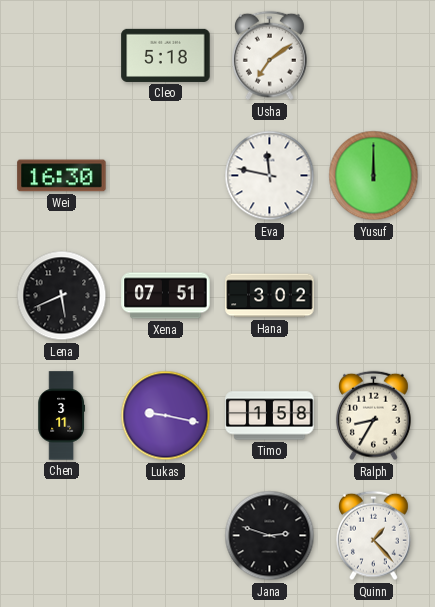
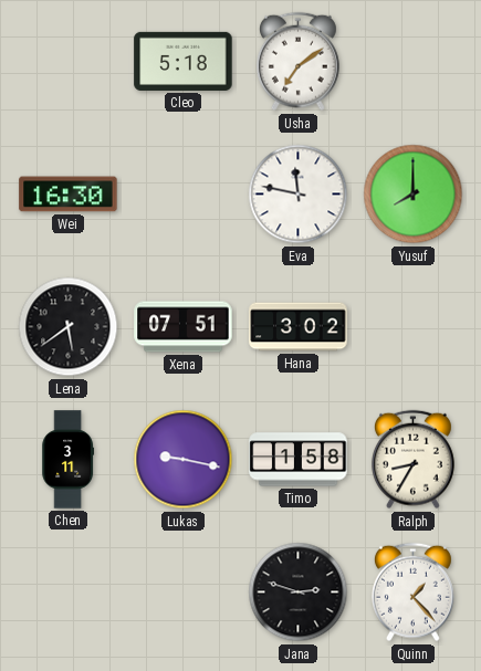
Yusuf: 12:00 -> 8:00 (414, 195)
Lena: 5:41 -> 5:39 (69, 327)
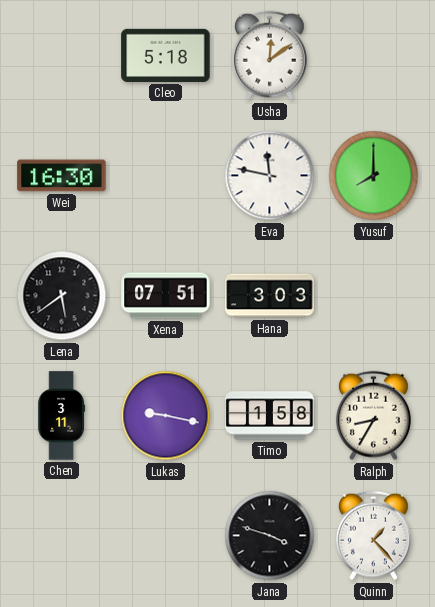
Usha: 7:09 -> 12:09 (269, 56)
Hana: 3:02 -> 3:03 (270, 296)
Jana: 2:48 -> 3:48 (270, 536)
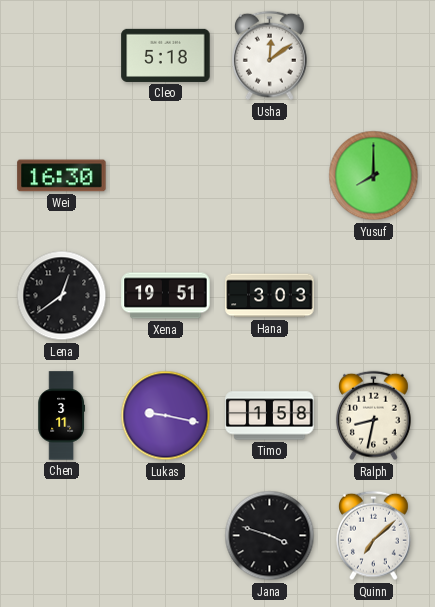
Eva: 11:47 -> none (270, 176)
Lena: 5:39 -> 12:39 (62, 296)
Xena: 07:51 -> 19:51 (166, 296)
Ralph: 8:35 -> 8:32 (373, 416)
Quinn: 1:23 -> 7:08 (373, 536)
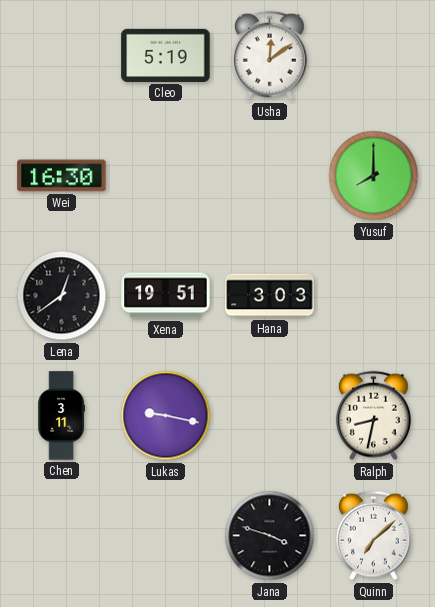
Cleo: 5:18 -> 5:19 (166, 55)
Timo: 1:58 -> none (270, 416)
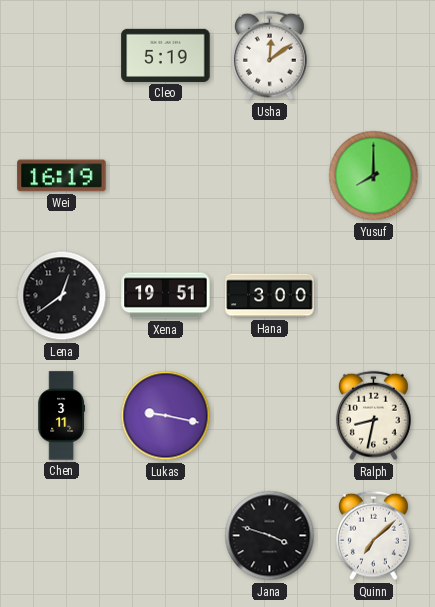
Wei: 16:30 -> 16:19 (62, 176)
Hana: 3:03 -> 3:00 (270, 296)
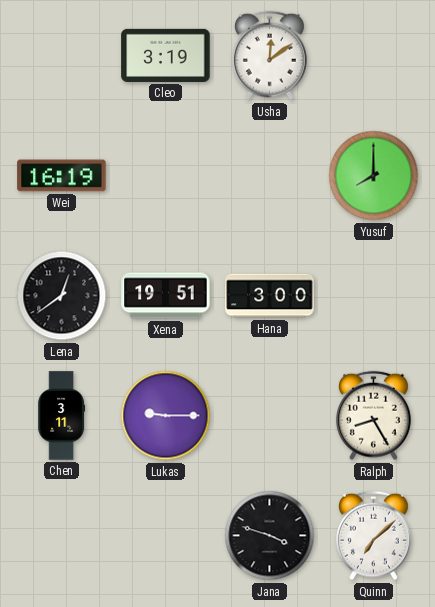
Cleo: 5:19 -> 3:19 (166, 55)
Lukas: 9:17 -> 9:15 (166, 416)
Ralph: 8:32 -> 8:25 (373, 416)
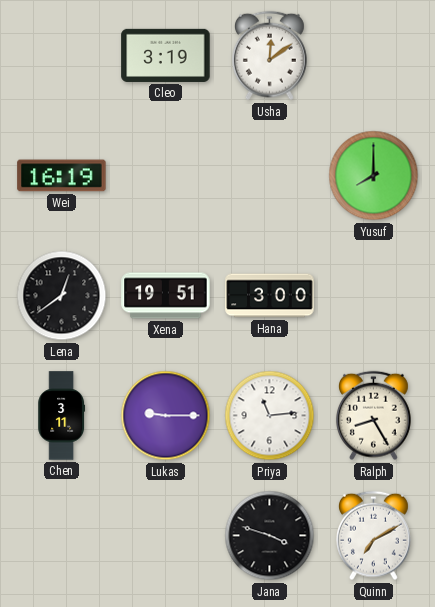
Priya: none -> 11:14 (270, 416)
Quinn: 7:08 -> 7:10 (373, 536)
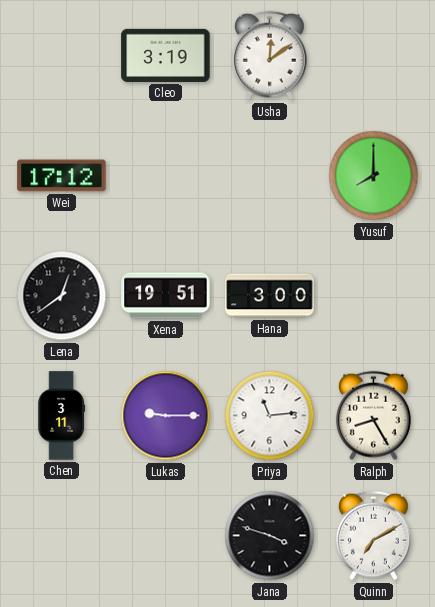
Wei: 16:19 -> 17:12 (62, 176)
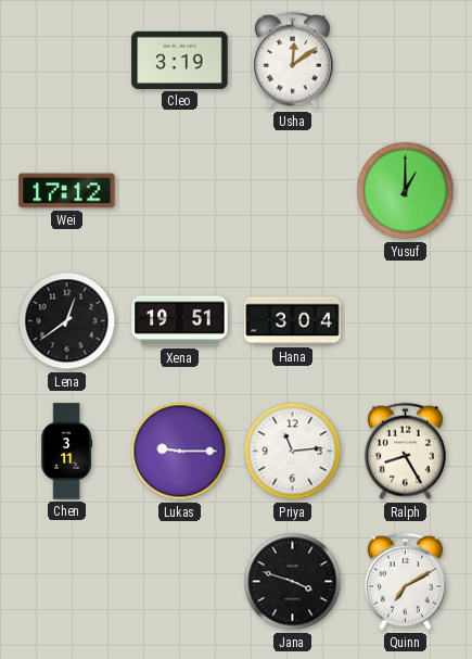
Yusuf: 8:00 -> 1:00 (406, 191)
Hana: 3:00 -> 3:04 (293, 321)
